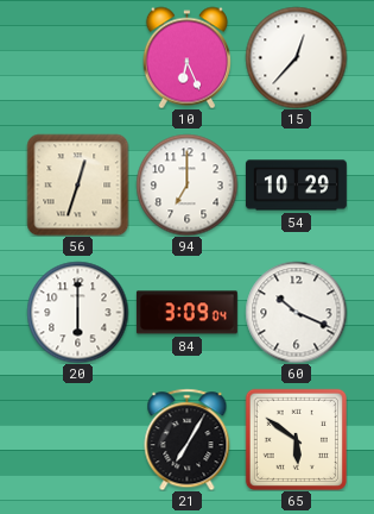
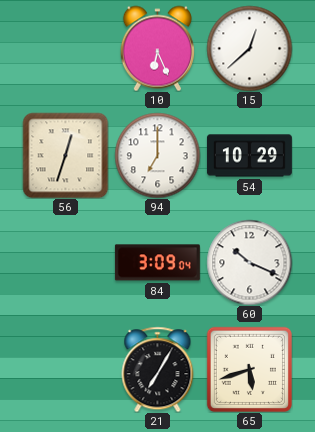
15: 12:37 -> 12:38 (249, 48)
20: 6:00 -> none (77, 312)
65: 5:51 -> 5:42 (249, 369)
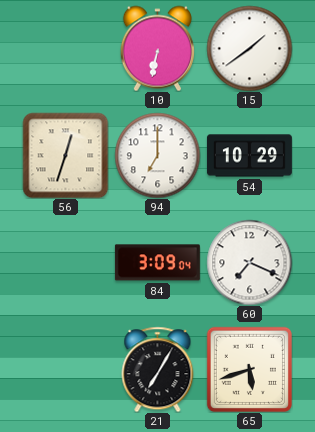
10: 6:26 -> 6:32 (157, 48)
15: 12:38 -> 1:39 (249, 48)
60: 10:19 -> 7:19 (249, 262)
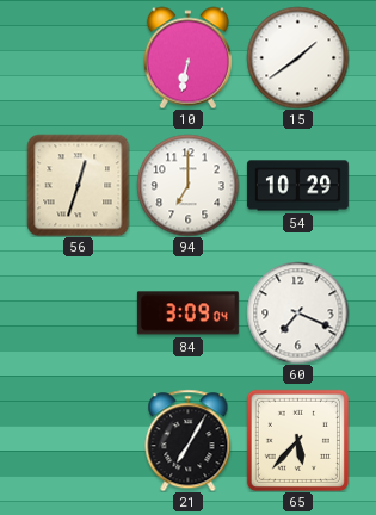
65: 5:42 -> 5:37 (297, 440)
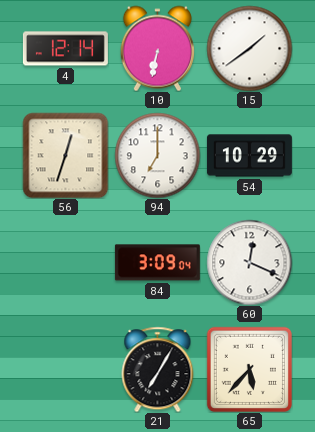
4: none -> 12:14 (65, 49)
60: 7:19 -> 12:19 (249, 262)
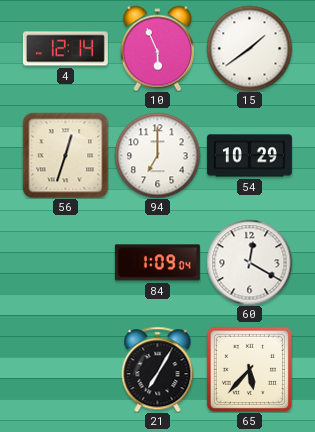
10: 6:32 -> 5:56 (157, 48)
84: 3:09 -> 1:09 (157, 263)
60: 12:19 -> 12:20 (249, 262)
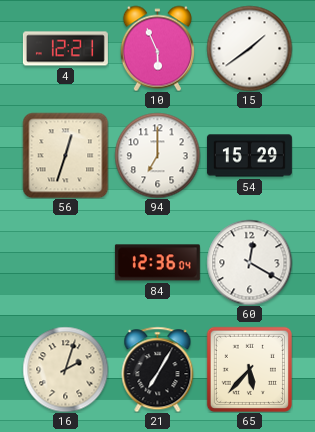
4: 12:14 -> 12:21 (65, 49)
54: 10:29 -> 15:29 (249, 156)
84: 1:09 -> 12:36 (157, 263)
16: none -> 2:03 (65, 369)
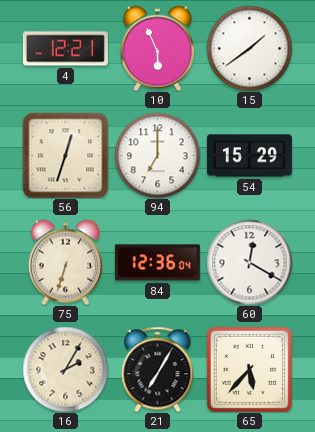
75: none -> 6:33 (65, 262)
16: 2:03 -> 2:05 (65, 369)
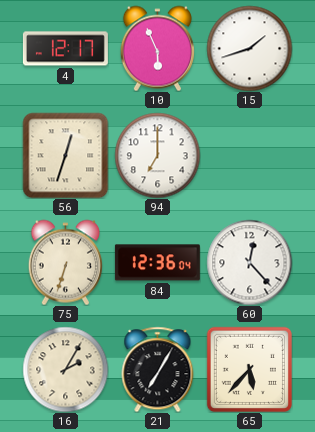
4: 12:21 -> 12:17 (65, 49)
15: 1:39 -> 1:42 (249, 48)
54: 15:29 -> none (249, 156)
60: 12:20 -> 12:23 (249, 262)
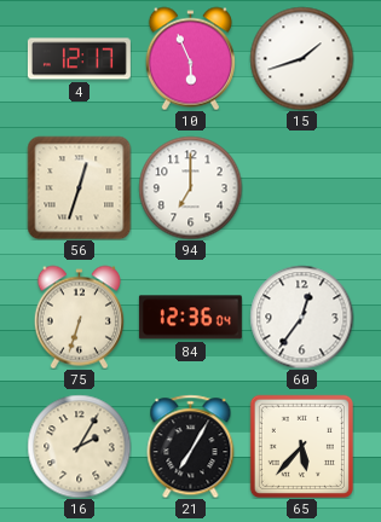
60: 12:23 -> 12:36 (301, 317)
